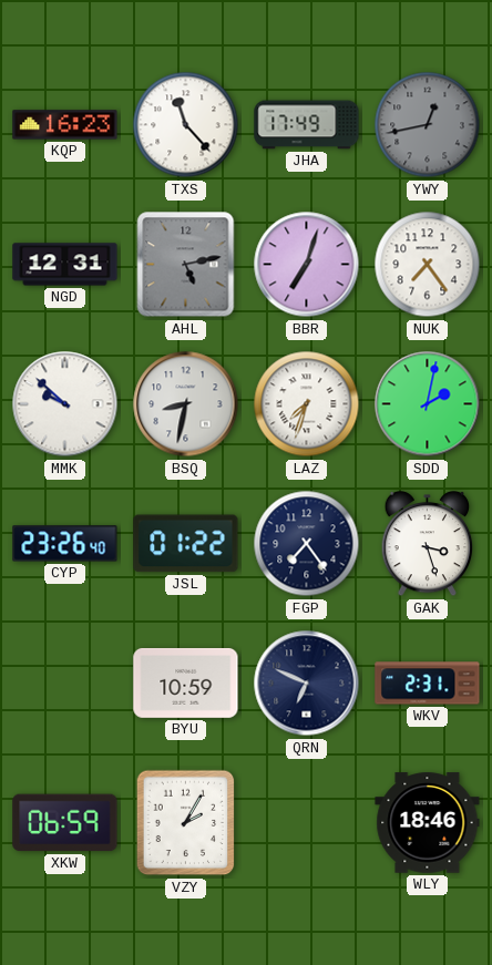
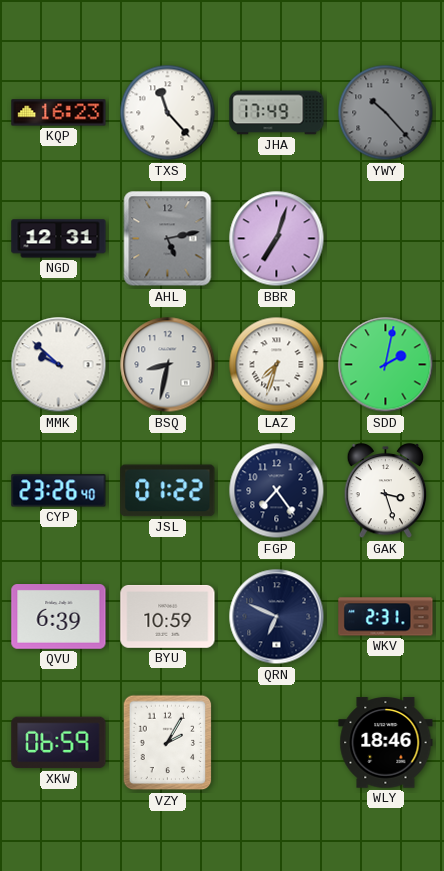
YWY: 12:43 -> 10:23 (386, 113)
NUK: 7:24 -> none (428, 265)
QVU: none -> 6:39 (59, 617)
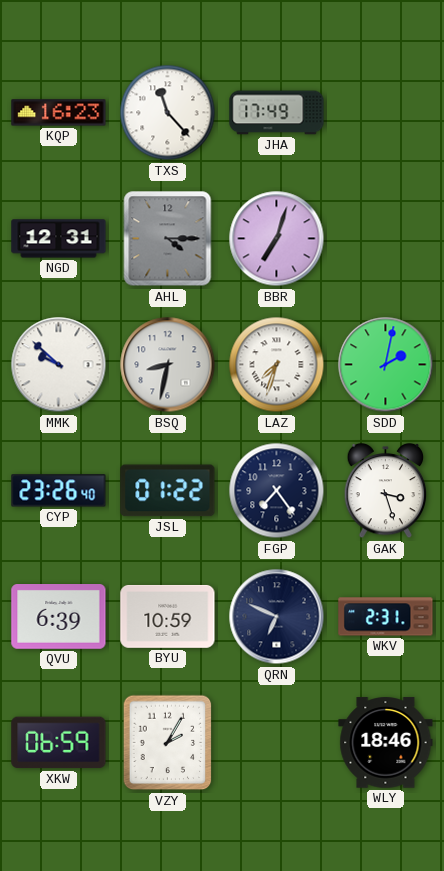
YWY: 10:23 -> none (386, 113)
AHL: 5:13 -> 4:15 (168, 239)
